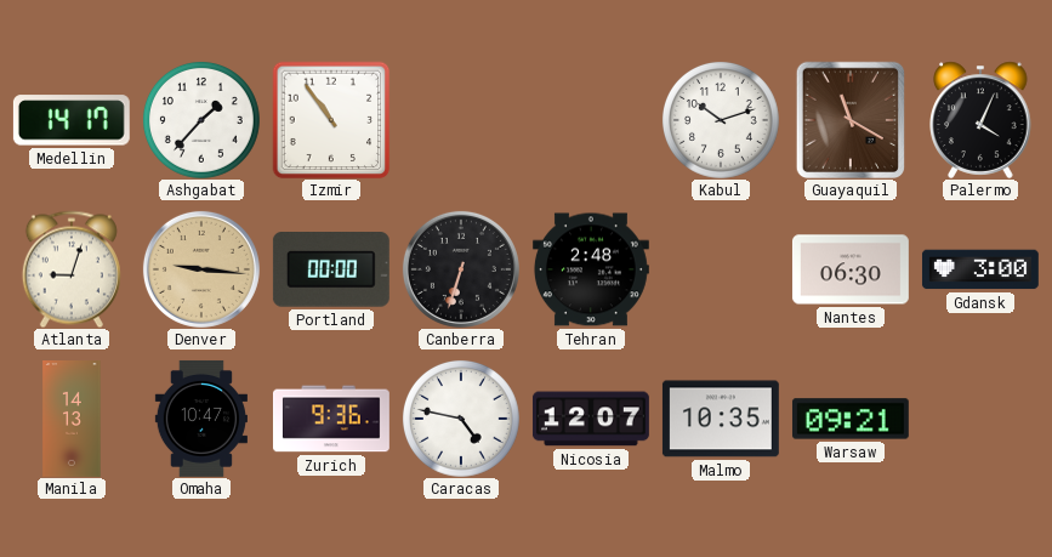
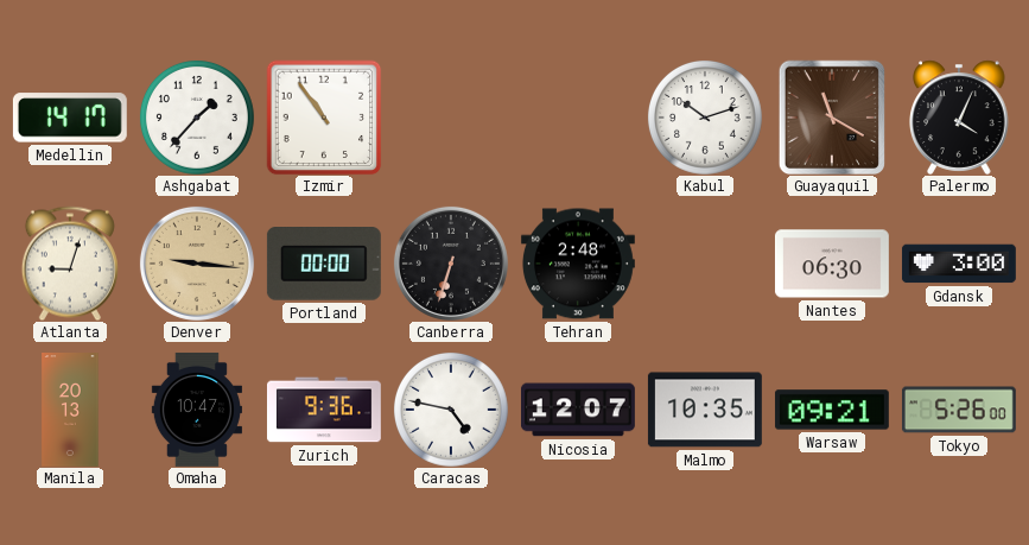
Manila: 14:13 -> 20:13 (70, 411)
Tokyo: none -> 5:26 (959, 410)
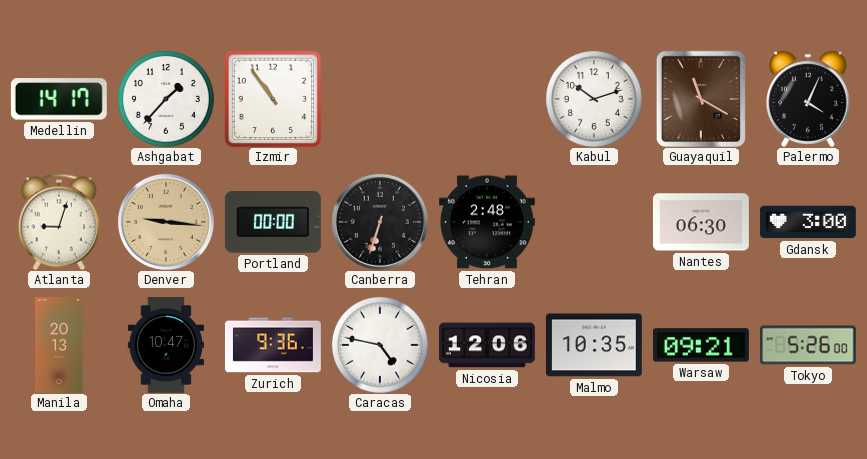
Nicosia: 12:07 -> 12:06 (487, 345)
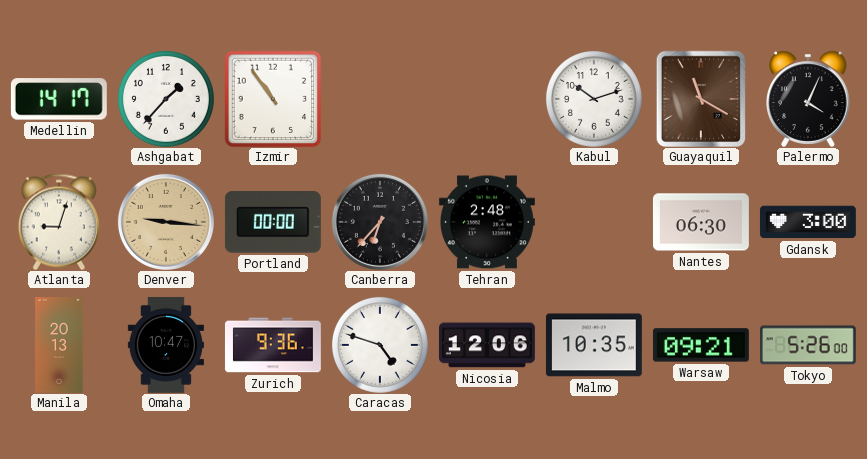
Canberra: 6:33 -> 6:37 (380, 222)
Caracas: 4:47 -> 4:48 (380, 345)
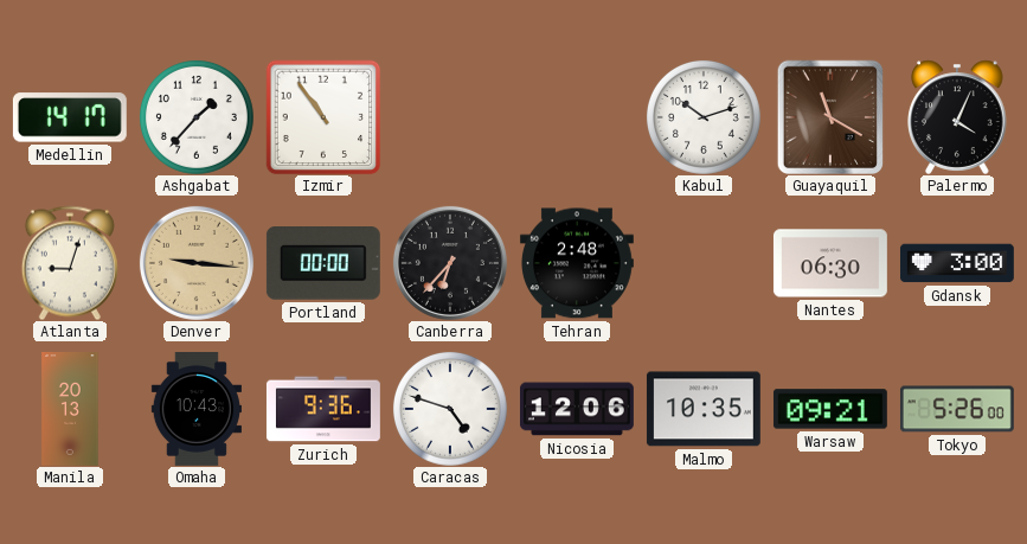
Omaha: 10:47 -> 10:43 (197, 409)
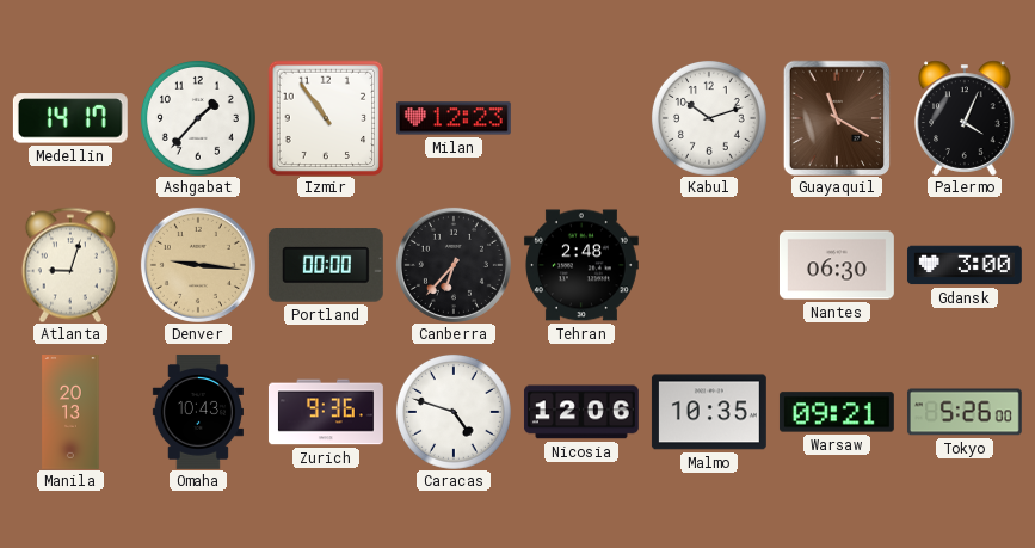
Milan: none -> 12:23 (454, 118)
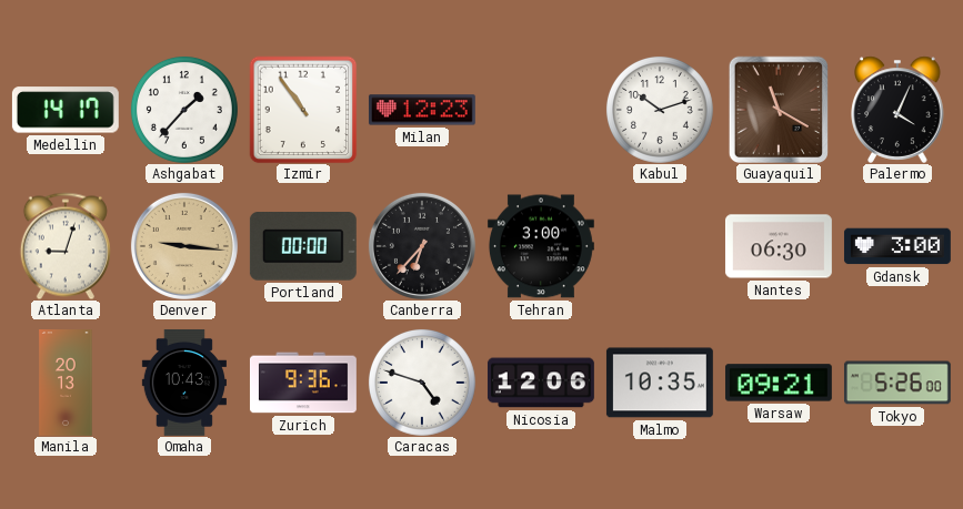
Tehran: 2:48 -> 3:00 (541, 246)
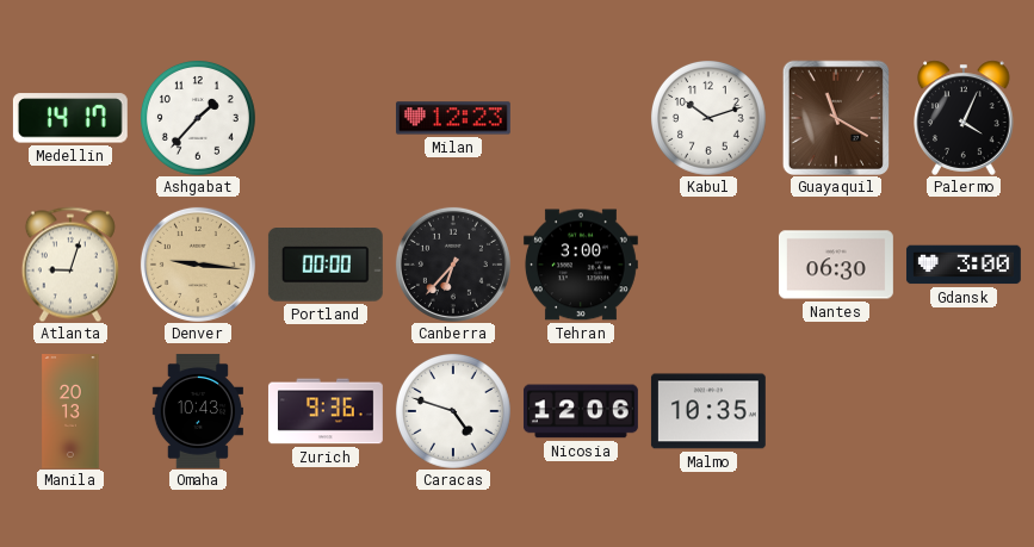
Izmir: 10:54 -> none (303, 110)
Warsaw: 09:21 -> none (779, 383)
Tokyo: 5:26 -> none (897, 383)
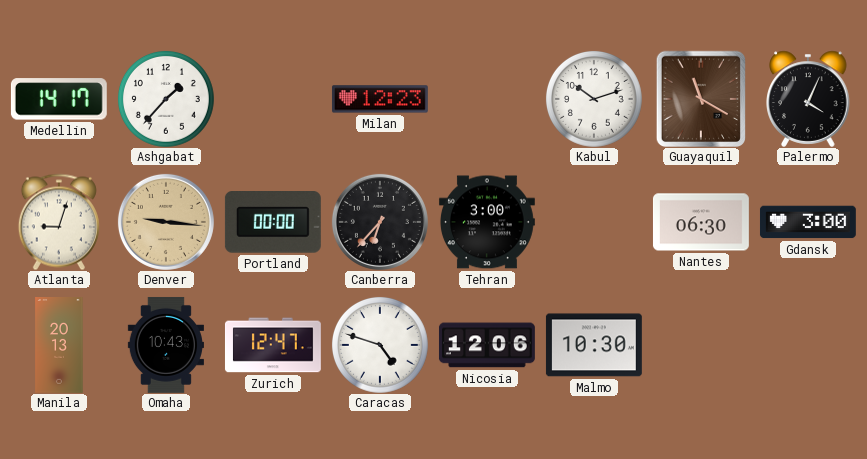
Zurich: 9:36 -> 12:47 (273, 345)
Malmo: 10:35 -> 10:30 (594, 345)
